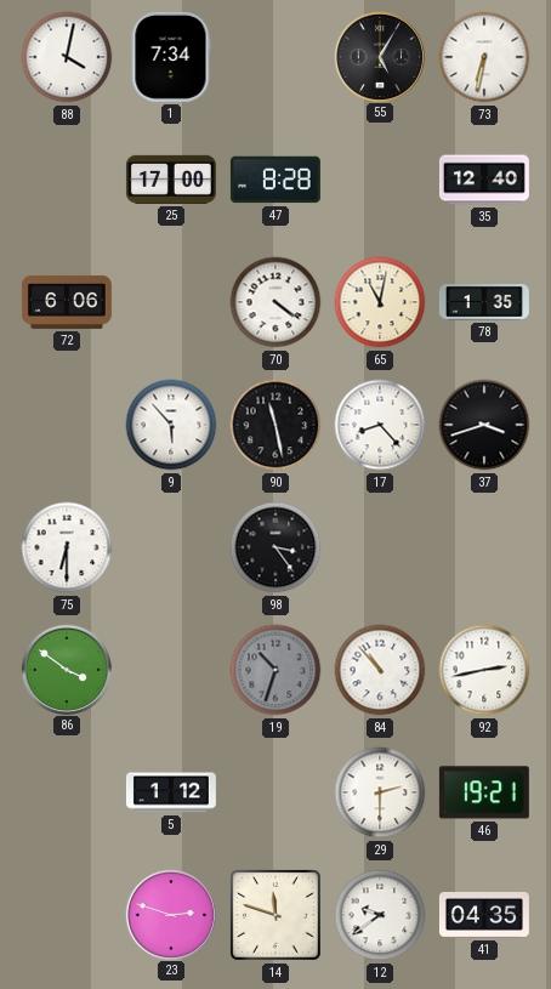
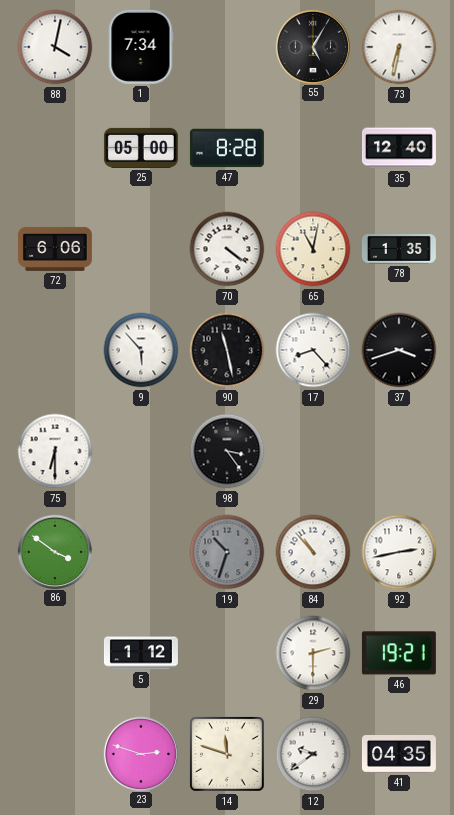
25: 17:00 -> 05:00 (141, 148)
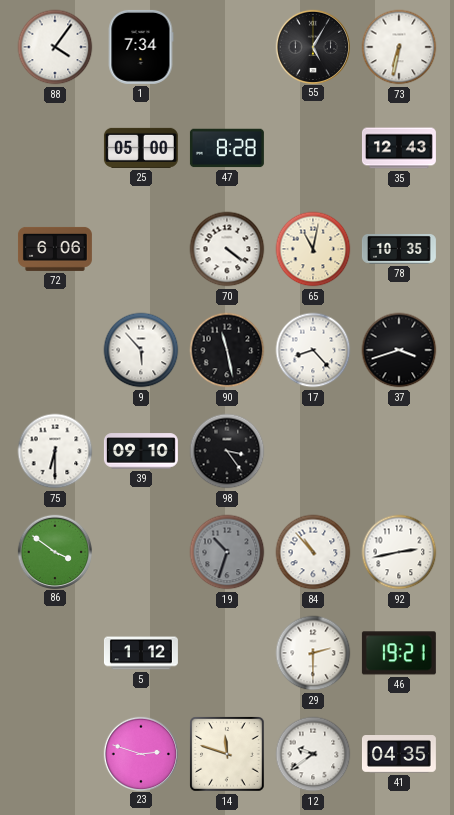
88: 4:02 -> 4:06 (55, 47)
35: 12:40 -> 12:43 (399, 148)
78: 1:35 -> 10:35 (399, 250)
39: none -> 09:10 (141, 451)
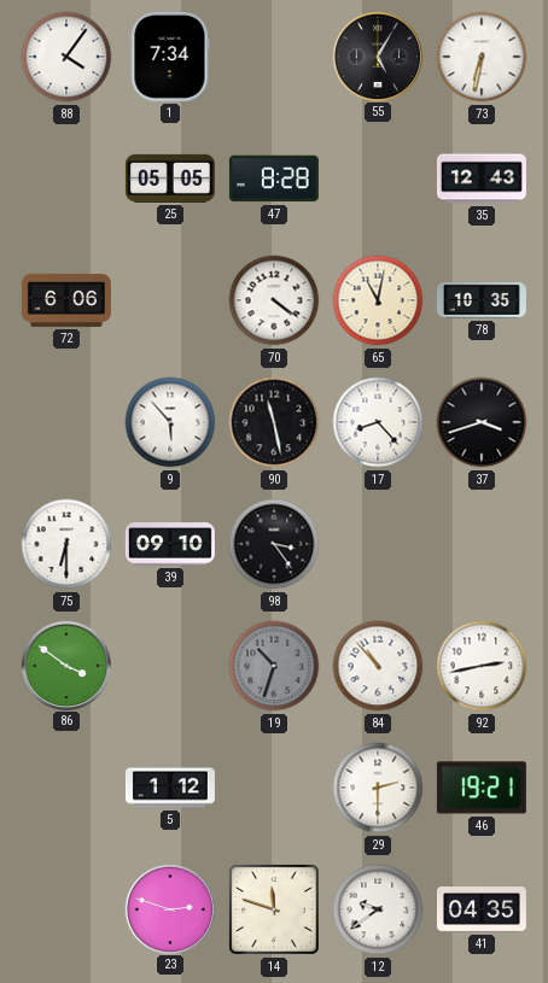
25: 05:00 -> 05:05 (170, 179)
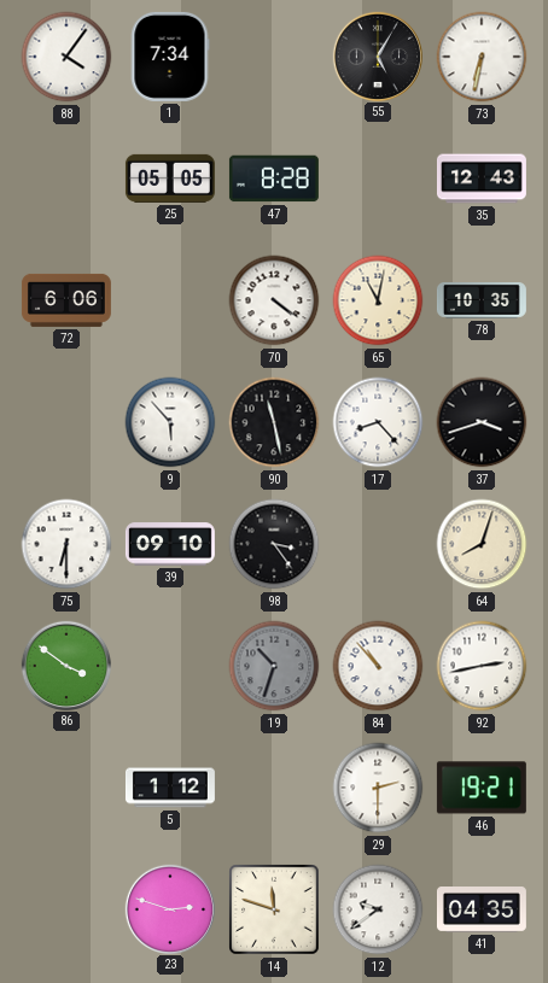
64: none -> 8:03 (482, 544)
